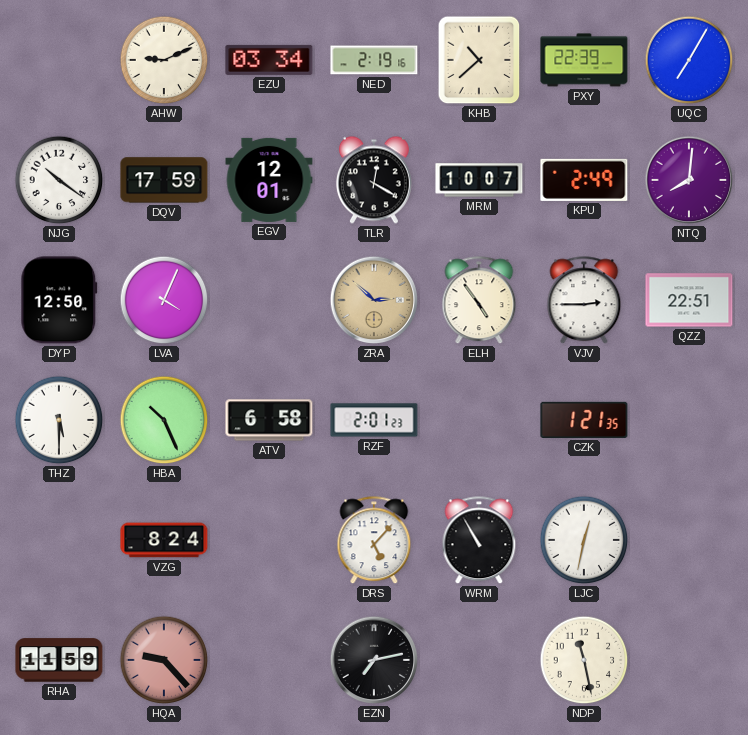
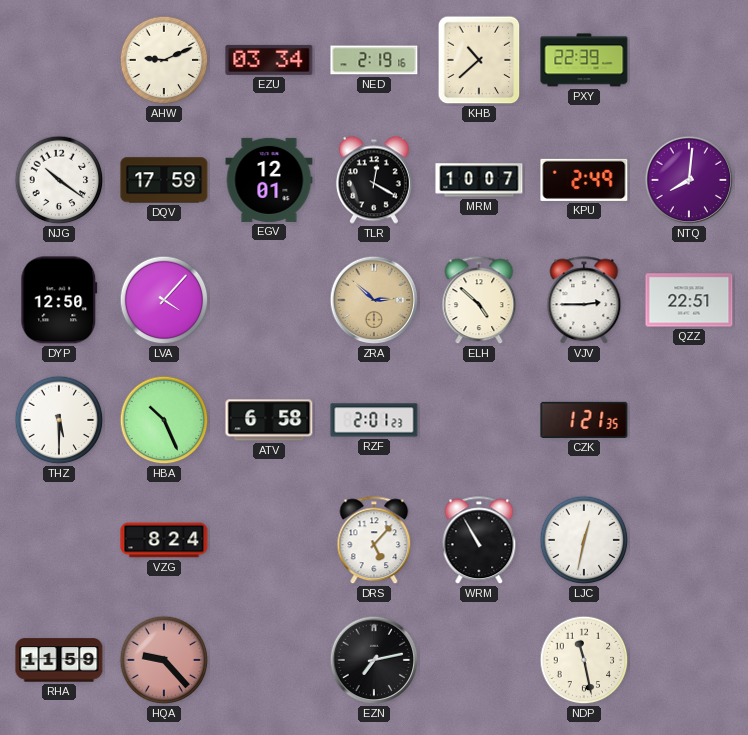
UQC: 7:05 -> none (689, 60)
LVA: 4:04 -> 4:07 (164, 300)
ELH: 4:54 -> 4:52 (479, 301)
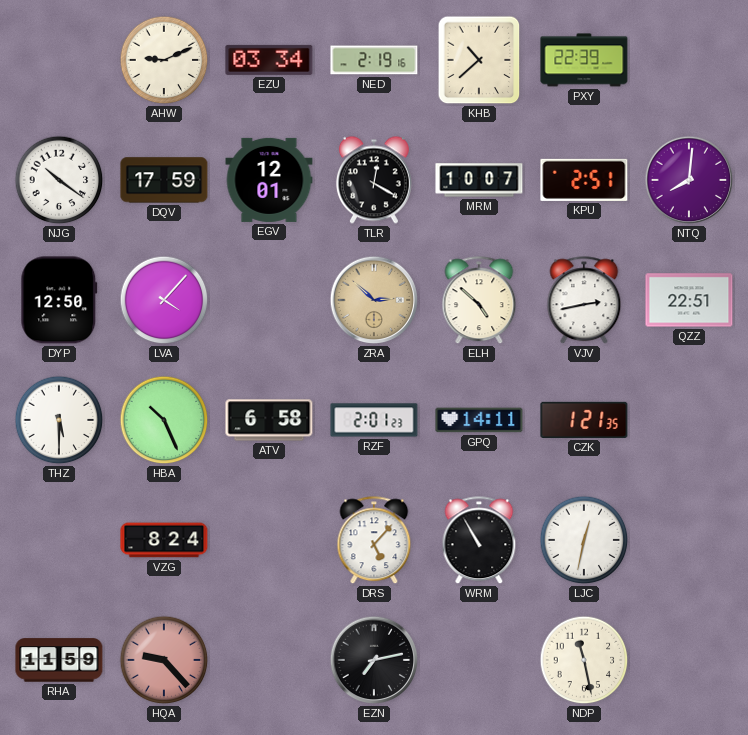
KPU: 2:49 -> 2:51 (584, 180)
VJV: 2:45 -> 2:43 (584, 301)
GPQ: none -> 14:11 (479, 420)
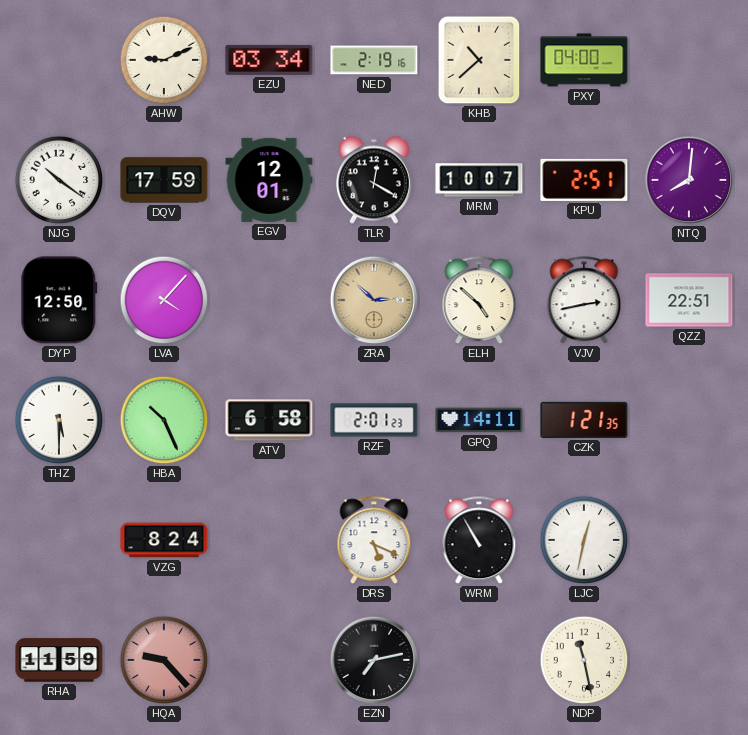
PXY: 22:39 -> 04:00 (584, 60)
DRS: 5:07 -> 5:19 (374, 541)
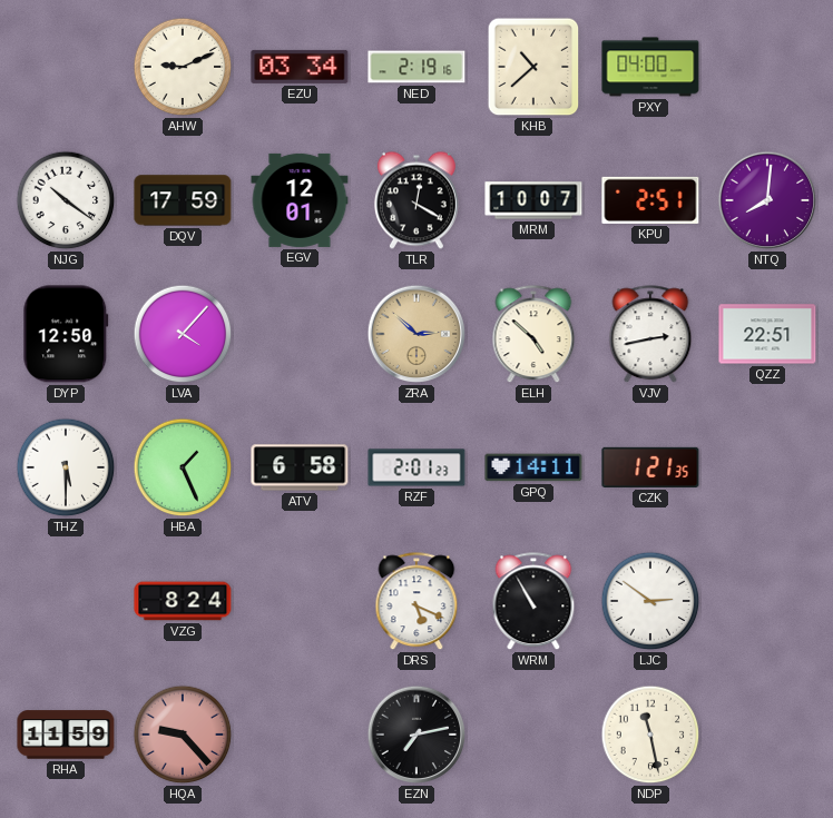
HBA: 10:26 -> 1:26 (183, 467)
LJC: 12:32 -> 2:51 (650, 601)
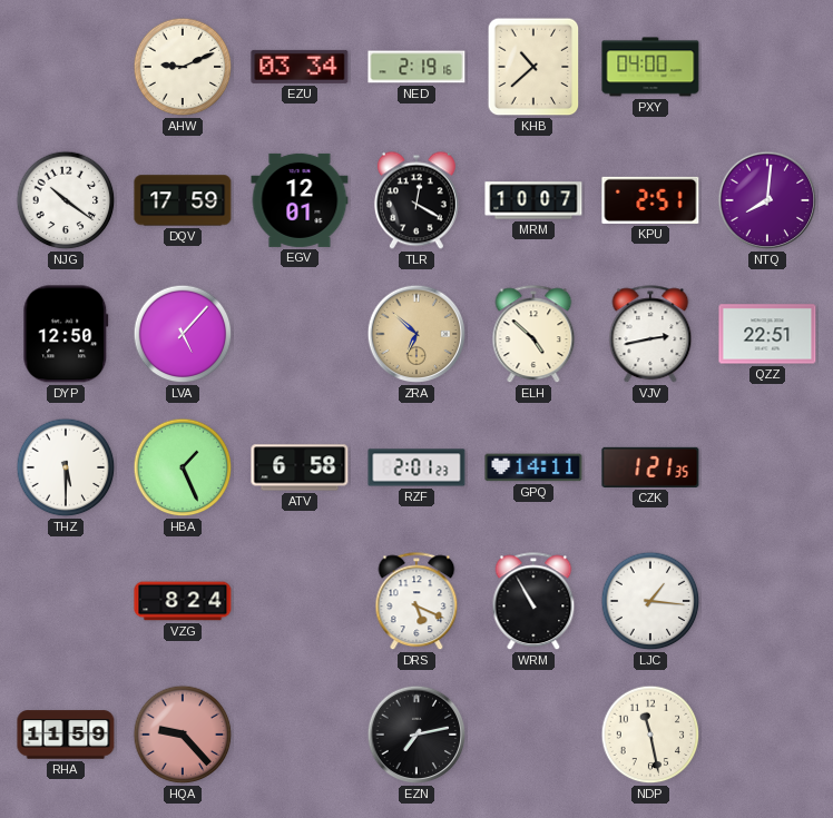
LVA: 4:07 -> 5:07 (183, 334)
ZRA: 2:52 -> 6:52 (416, 334)
LJC: 2:51 -> 1:16 (650, 601)
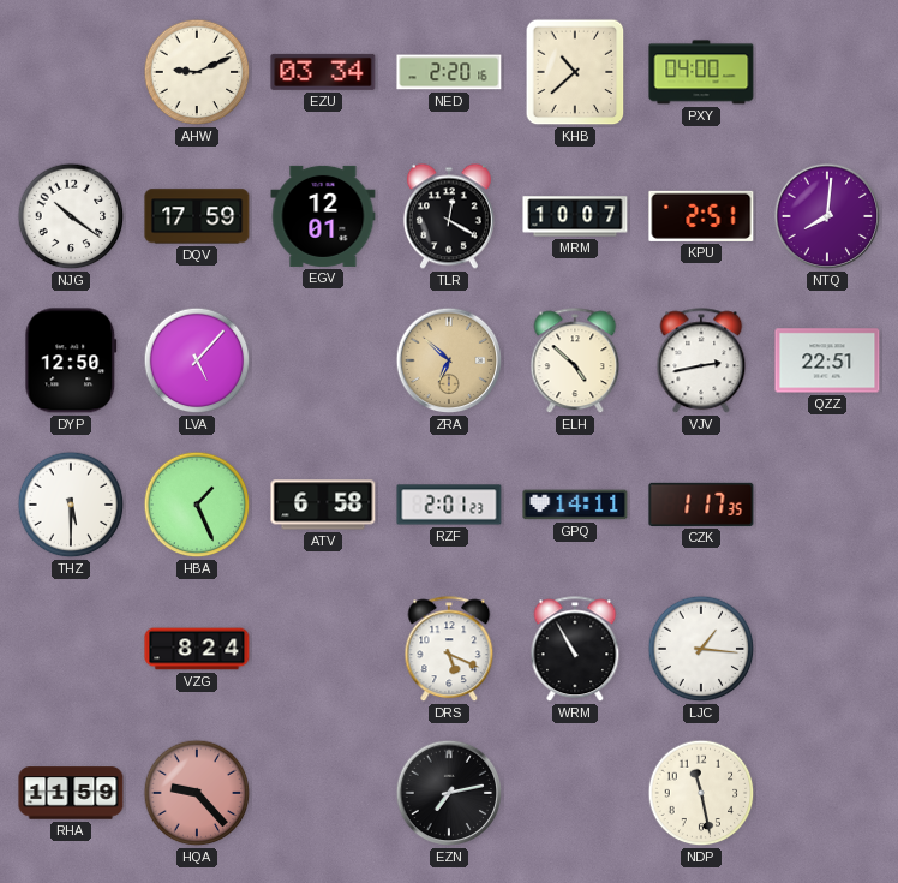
NED: 2:19 -> 2:20 (449, 72)
CZK: 1:21 -> 1:17 (701, 505)
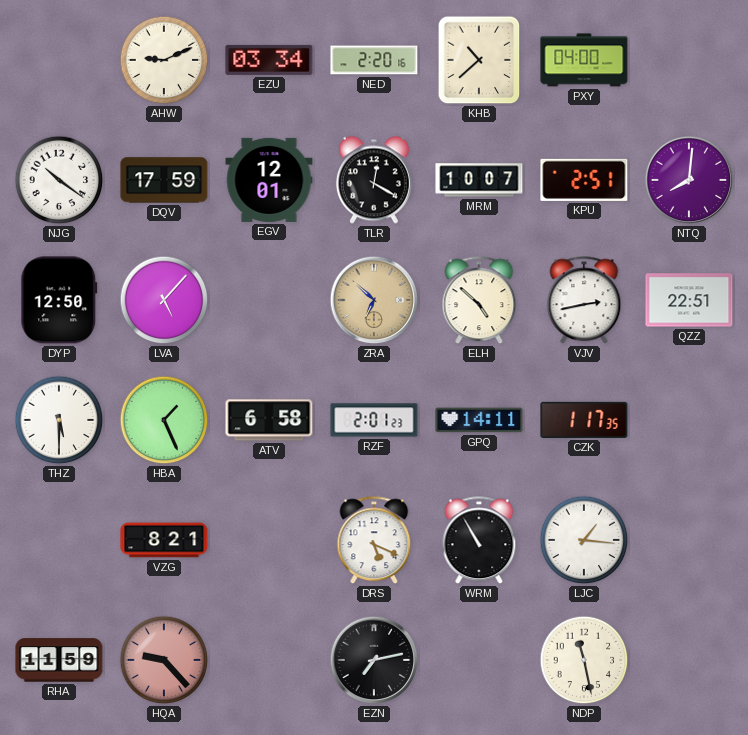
VZG: 8:24 -> 8:21 (164, 540)
